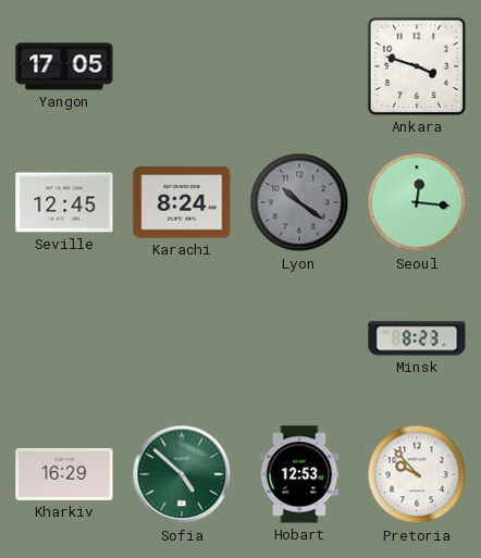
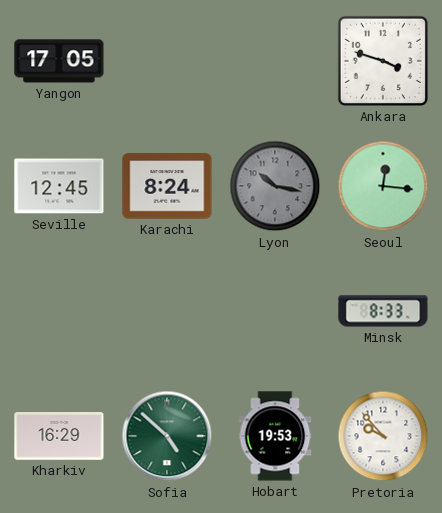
Lyon: 10:21 -> 10:17 (275, 186)
Minsk: 8:23 -> 8:33 (383, 311)
Hobart: 12:53 -> 19:53 (275, 436)
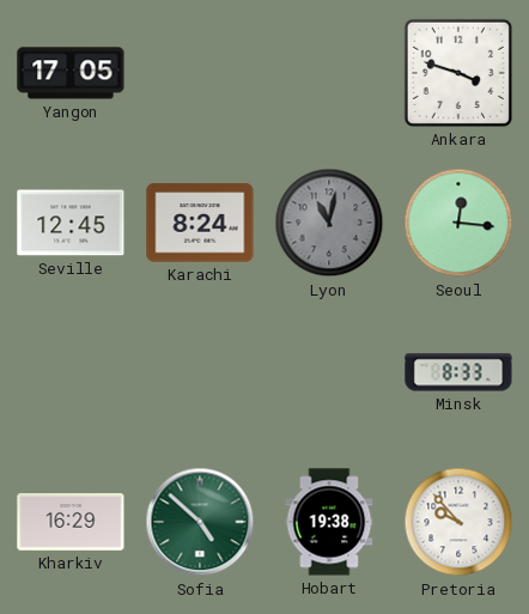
Lyon: 10:17 -> 11:02 (329, 223)
Hobart: 19:53 -> 19:38 (329, 522)
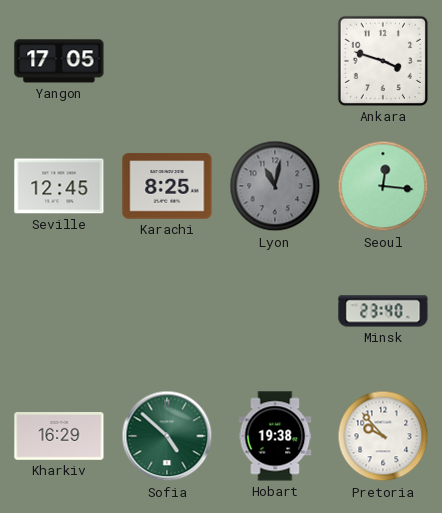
Karachi: 8:24 -> 8:25 (167, 186)
Minsk: 8:33 -> 23:40 (383, 311)
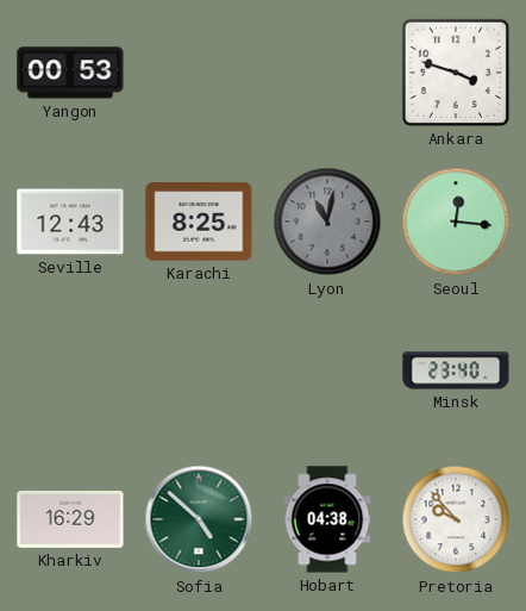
Yangon: 17:05 -> 00:53 (70, 73)
Seville: 12:45 -> 12:43 (70, 222)
Hobart: 19:38 -> 04:38 (327, 519)
